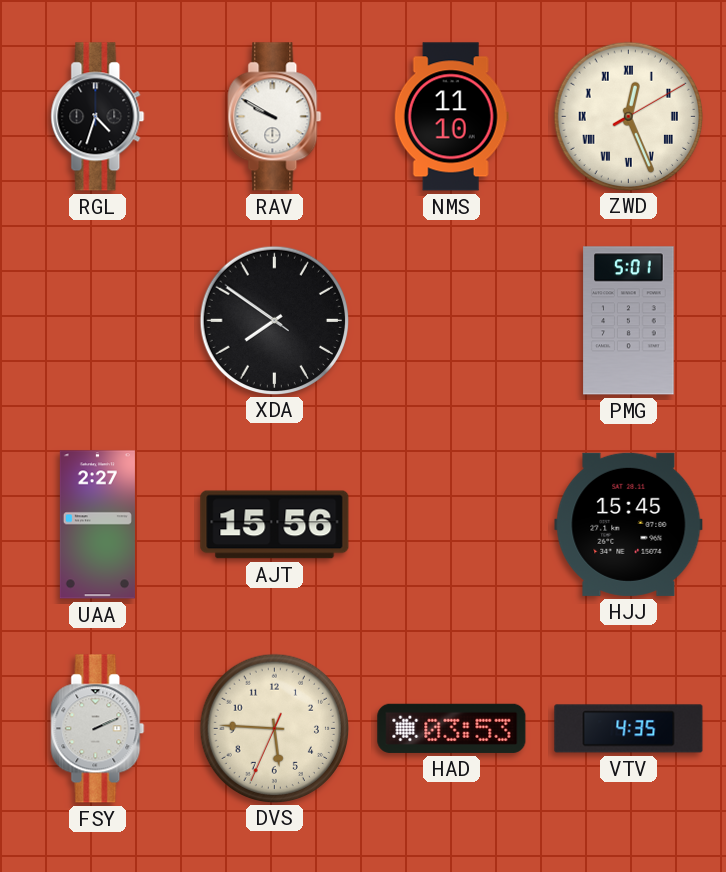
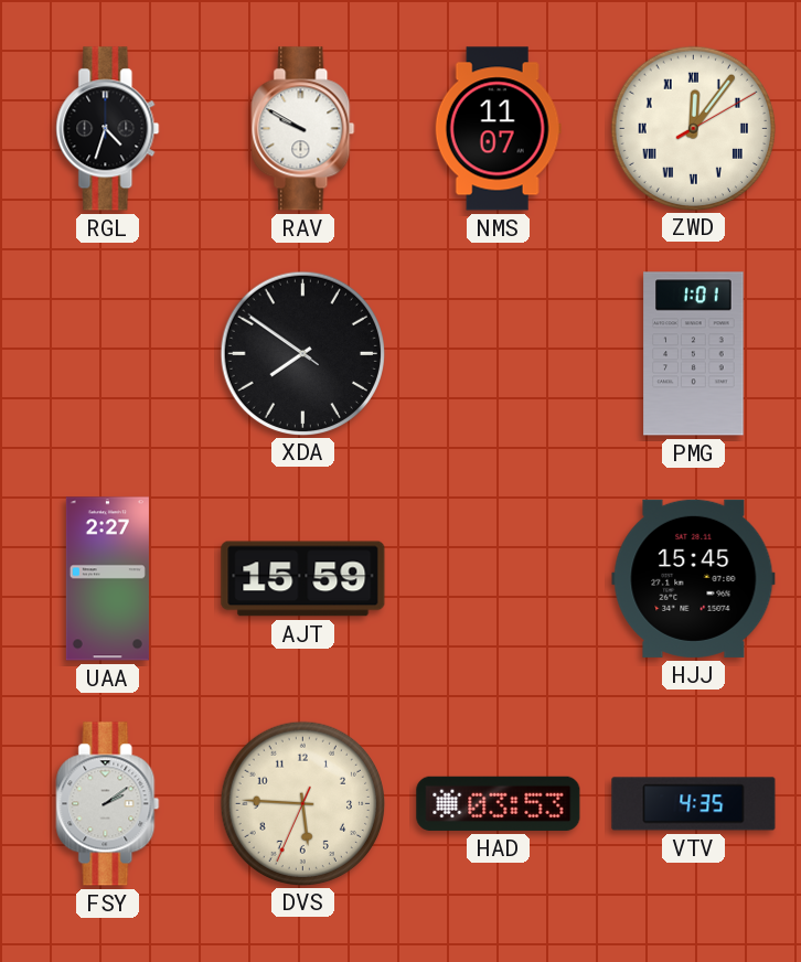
NMS: 11:10 -> 11:07 (498, 129)
ZWD: 12:26 -> 12:06 (693, 128)
PMG: 5:01 -> 1:01 (694, 354)
AJT: 15:56 -> 15:59 (303, 579)
FSY: 2:11 -> 2:09 (108, 804)
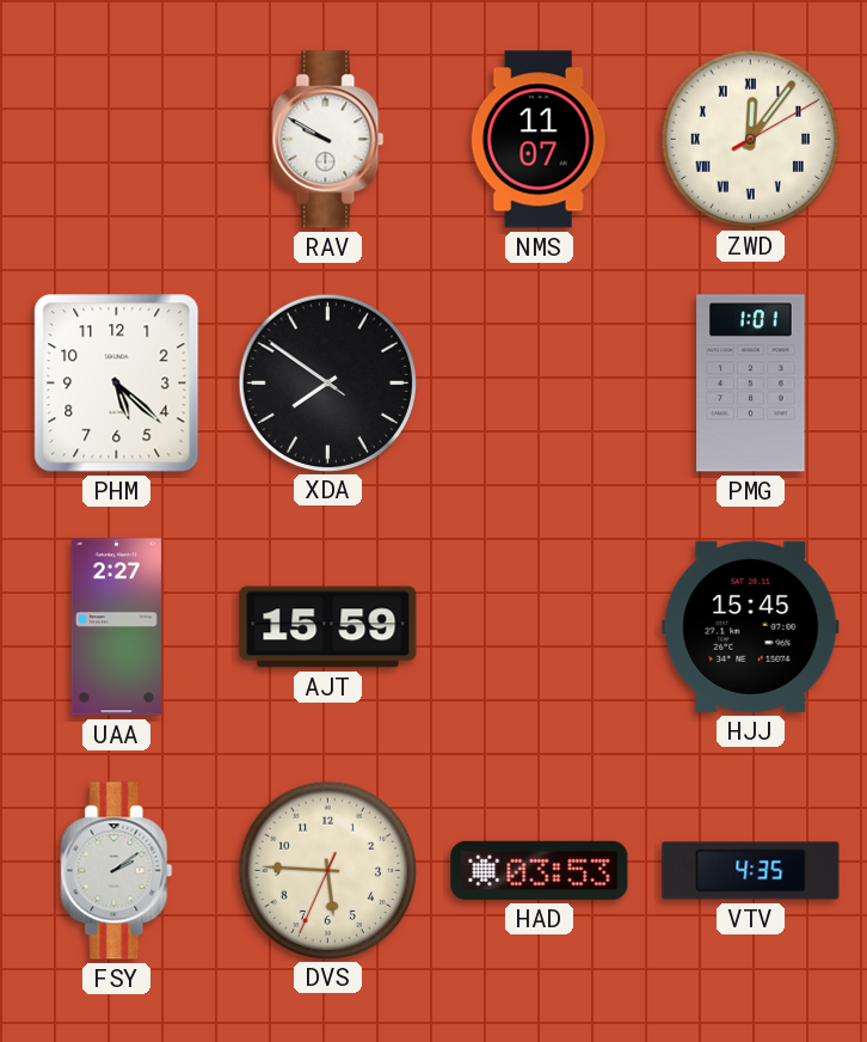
RGL: 4:33 -> none (108, 129)
PHM: none -> 5:22 (117, 384)
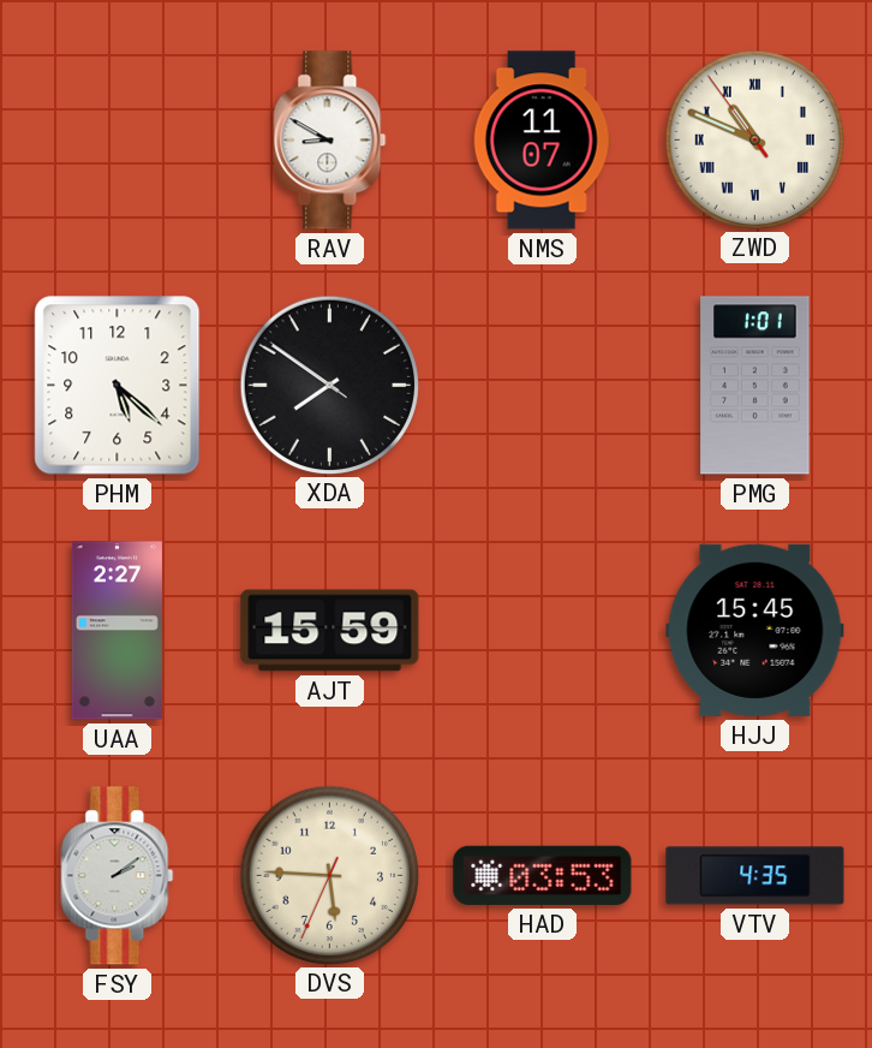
RAV: 9:50 -> 8:50 (330, 141)
ZWD: 12:06 -> 10:48 (754, 139)
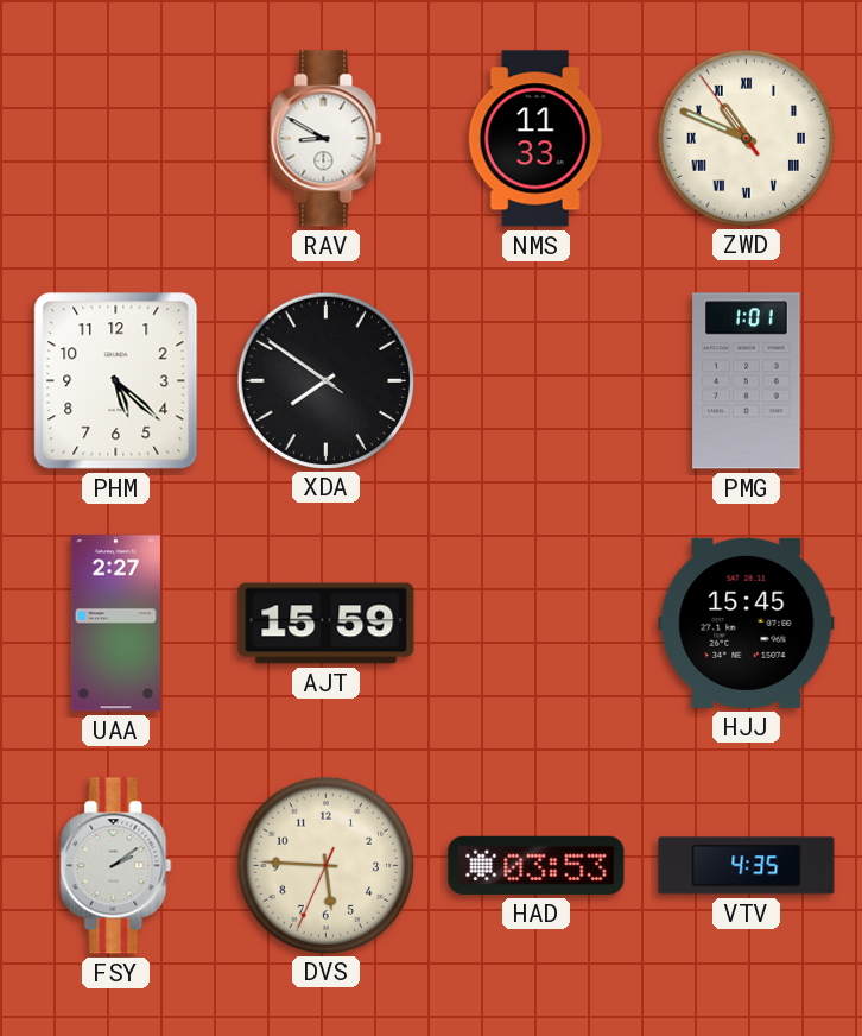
NMS: 11:07 -> 11:33 (535, 139)
